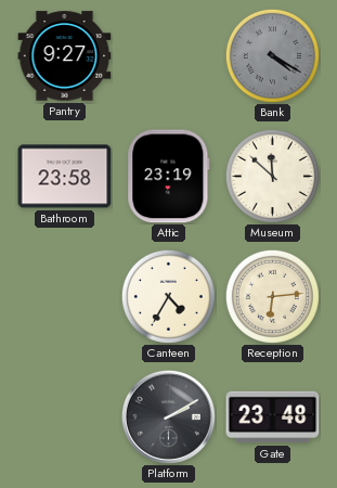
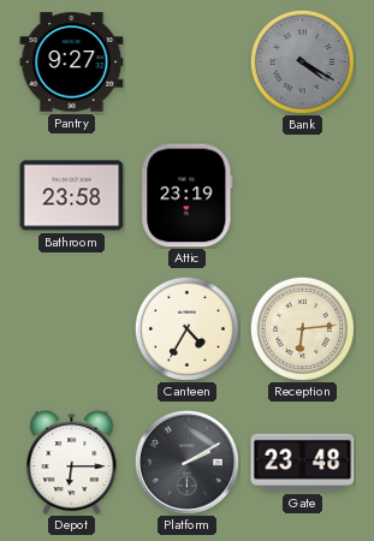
Museum: 11:52 -> none (272, 176)
Depot: none -> 6:15 (72, 462)
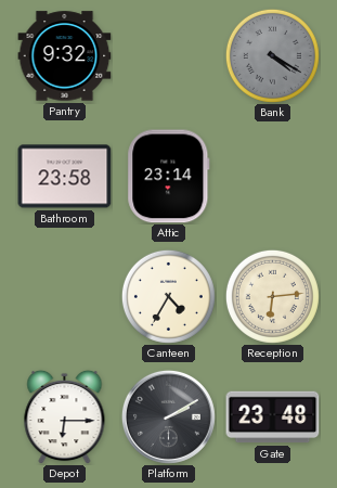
Pantry: 9:27 -> 9:32 (65, 56)
Attic: 23:19 -> 23:14 (169, 177)
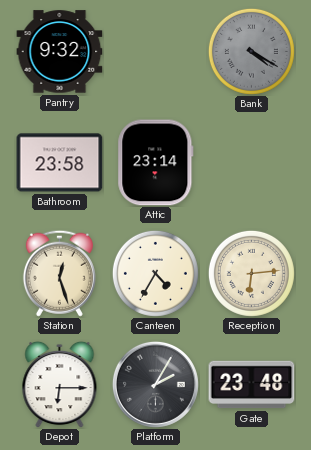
Station: none -> 12:27 (59, 273)
Platform: 2:10 -> 2:05 (155, 384)
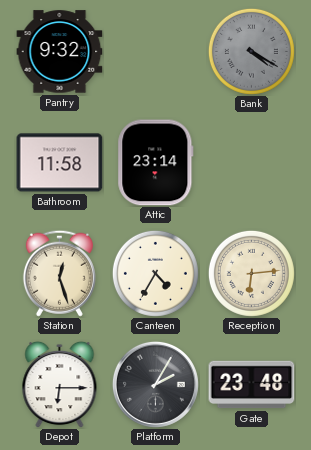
Bathroom: 23:58 -> 11:58 (60, 163)
